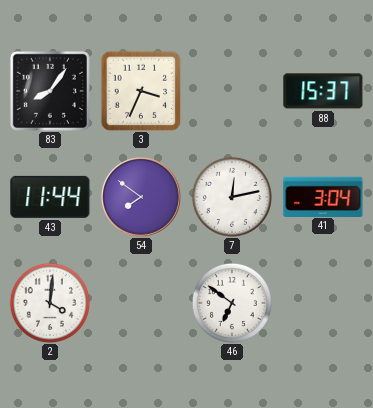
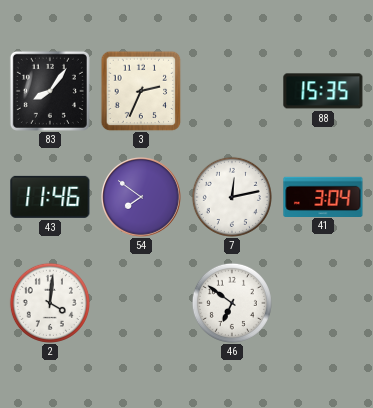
3: 3:34 -> 2:34 (141, 91)
88: 15:37 -> 15:35 (323, 91)
43: 11:44 -> 11:46 (50, 197)
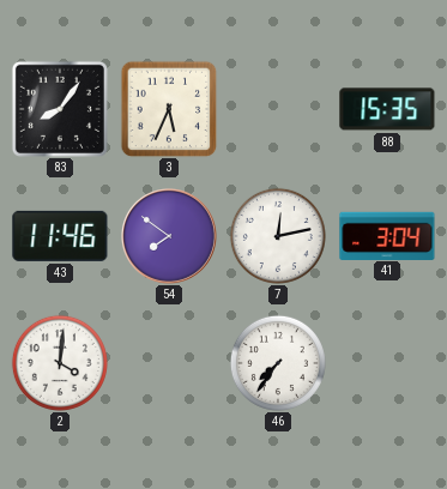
3: 2:34 -> 5:34 (169, 109)
46: 6:51 -> 7:36 (278, 363)
